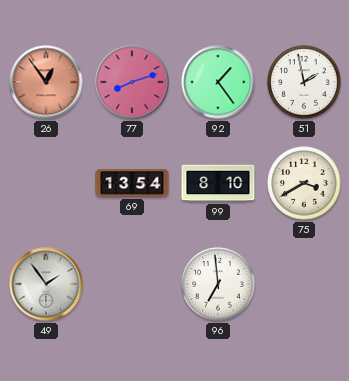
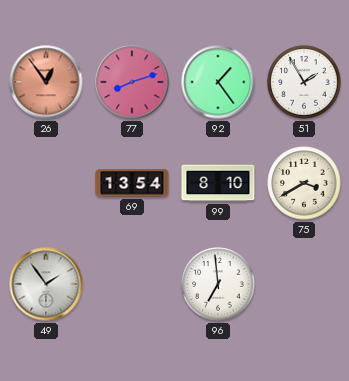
51: 1:58 -> 1:55 (304, 82)
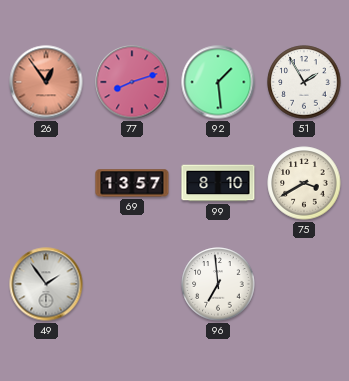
92: 1:24 -> 1:29 (218, 82)
69: 13:54 -> 13:57 (132, 183)
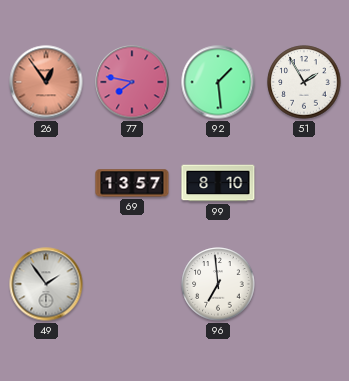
77: 8:12 -> 7:47 (132, 82)
75: 3:40 -> none (304, 183)
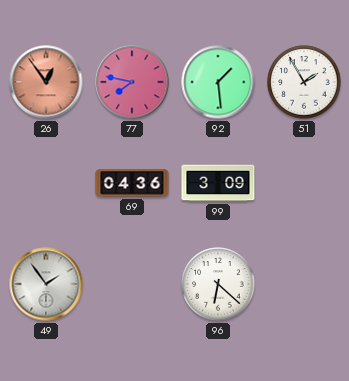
69: 13:57 -> 04:36 (132, 183)
99: 8:10 -> 3:09 (218, 183)
96: 6:59 -> 6:22 (218, 284)
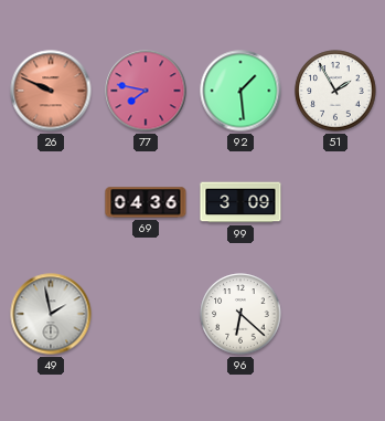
26: 12:54 -> 9:49 (51, 91)
49: 1:54 -> 1:58 (51, 314)
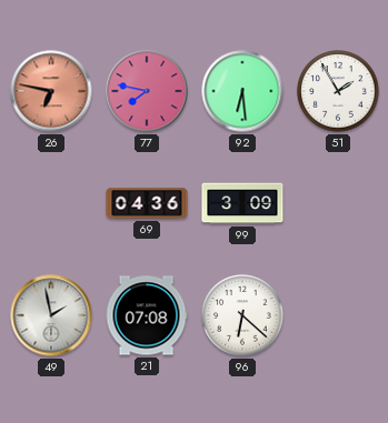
26: 9:49 -> 6:47 (51, 91)
92: 1:29 -> 6:29 (242, 91)
21: none -> 07:08 (147, 315)
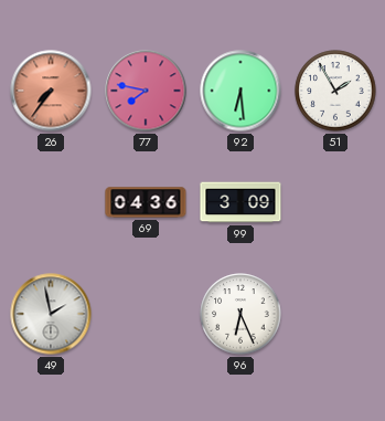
26: 6:47 -> 7:36 (51, 91)
21: 07:08 -> none (147, 315)
96: 6:22 -> 6:26 (240, 314)
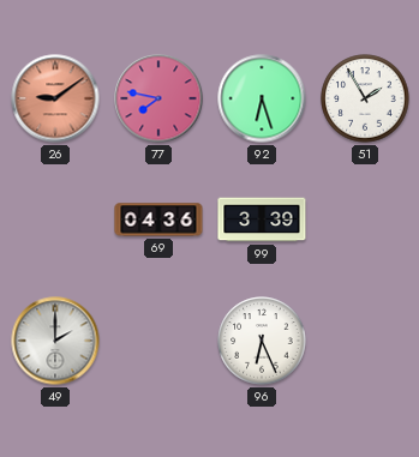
26: 7:36 -> 9:09 (55, 98)
92: 6:29 -> 6:27 (262, 98)
99: 3:09 -> 3:39 (262, 220)
49: 1:58 -> 2:00 (55, 341)
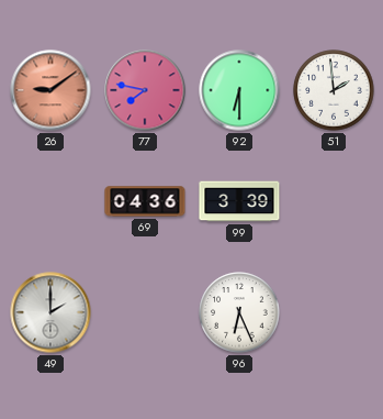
92: 6:27 -> 6:30 (239, 90)
51: 1:55 -> 1:59 (334, 90)
